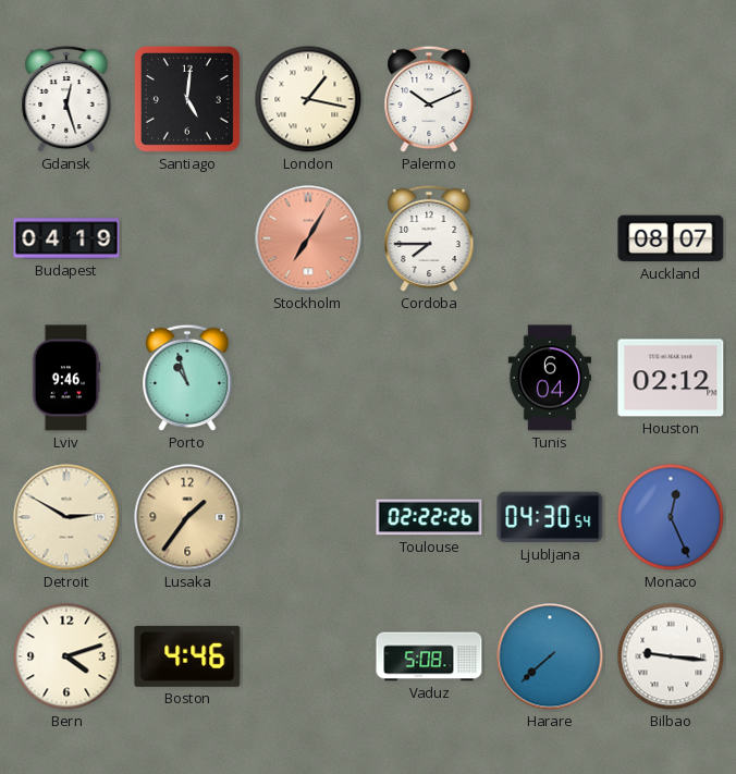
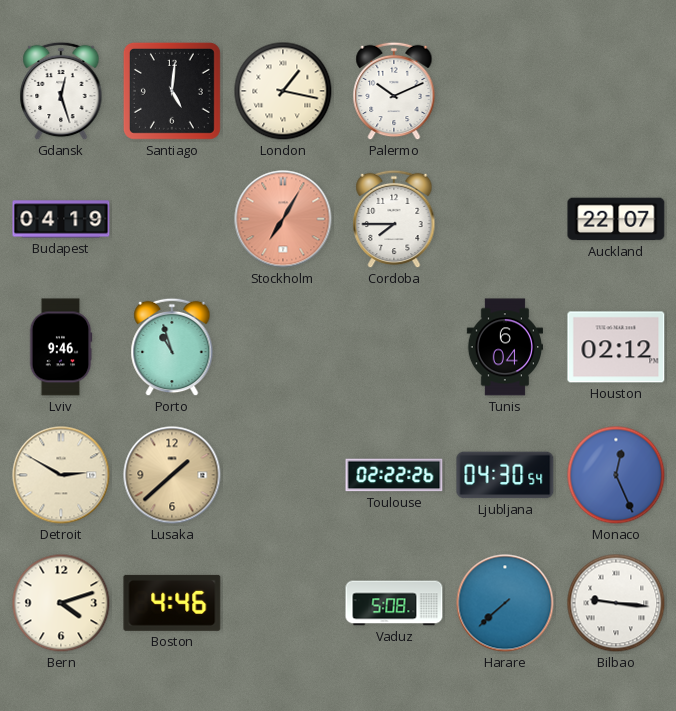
Auckland: 08:07 -> 22:07 (616, 219)
Lusaka: 1:36 -> 1:38 (172, 475)
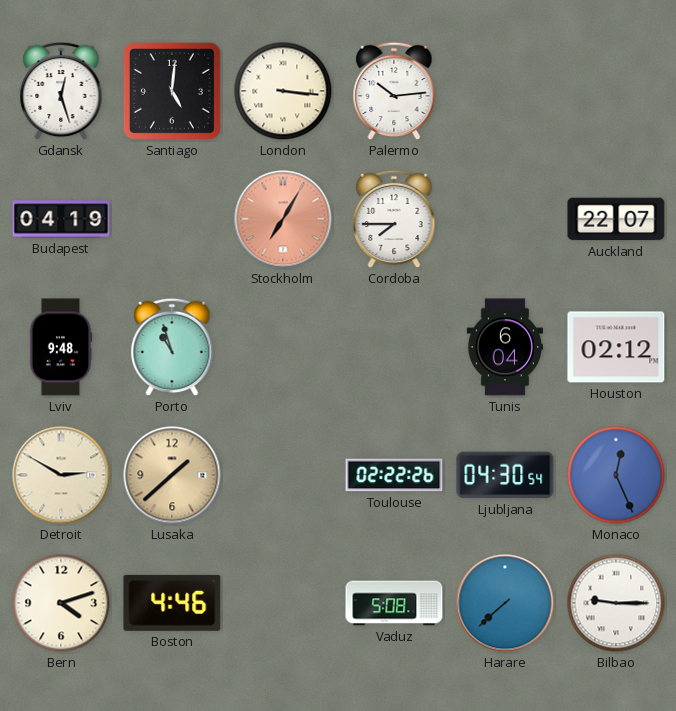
London: 1:17 -> 3:16 (283, 91)
Palermo: 10:11 -> 10:14 (394, 91)
Lviv: 9:46 -> 9:48 (61, 347)
Bilbao: 9:16 -> 9:15 (616, 603)
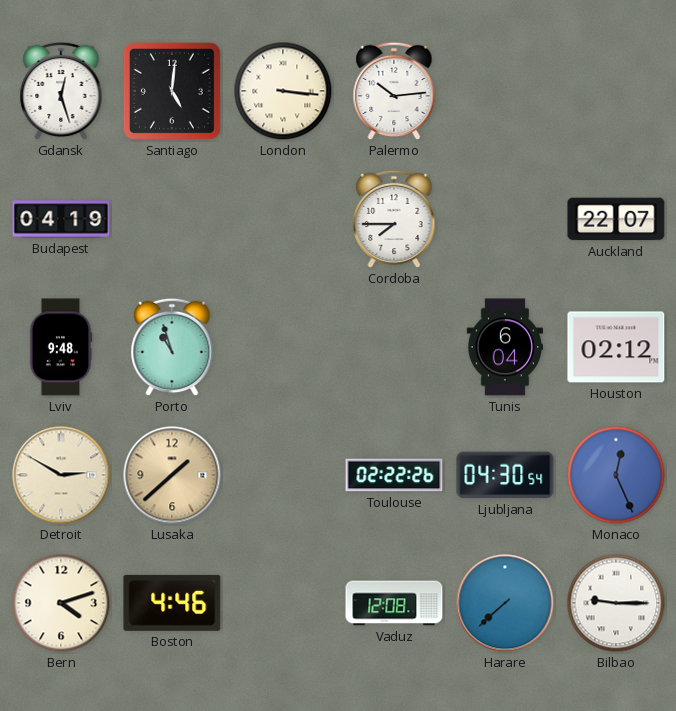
Stockholm: 7:05 -> none (283, 219)
Vaduz: 5:08 -> 12:08 (394, 603)
